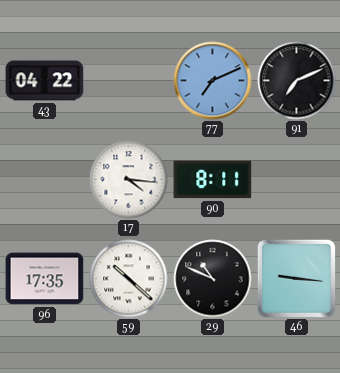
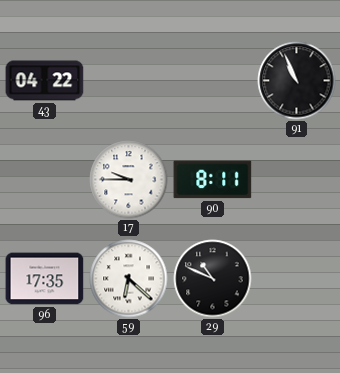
77: 7:11 -> none (213, 81)
91: 7:11 -> 10:56 (297, 81)
17: 4:16 -> 9:45 (129, 180)
59: 10:22 -> 6:22 (129, 279)
46: 9:16 -> none (296, 278)
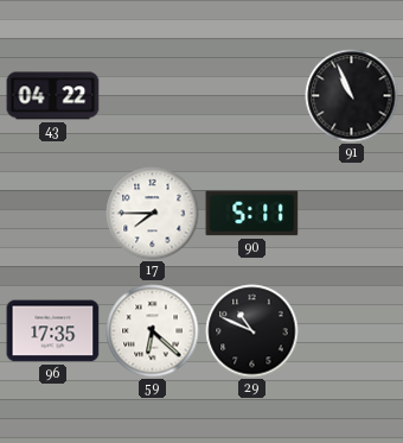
17: 9:45 -> 7:45 (153, 214)
90: 8:11 -> 5:11 (252, 214)
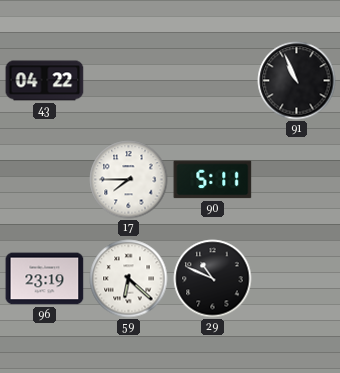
96: 17:35 -> 23:19 (45, 279)
